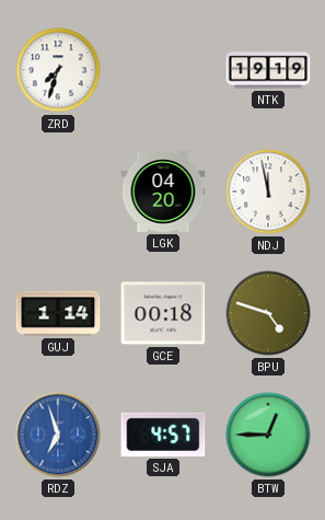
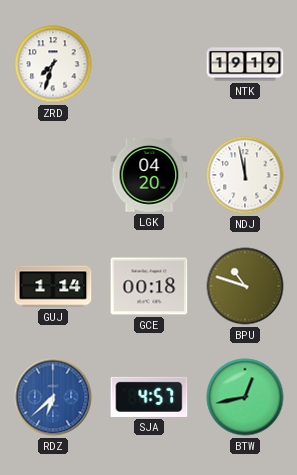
BPU: 4:48 -> 10:48 (245, 286)
RDZ: 6:57 -> 6:38 (53, 397)
BTW: 12:45 -> 12:43 (245, 397)
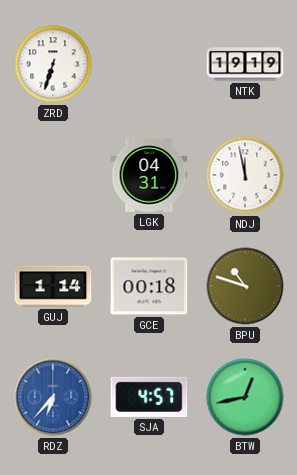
ZRD: 7:33 -> 6:33 (53, 64)
LGK: 04:20 -> 04:31 (149, 176)
RDZ: 6:38 -> 6:37 (53, 397)
